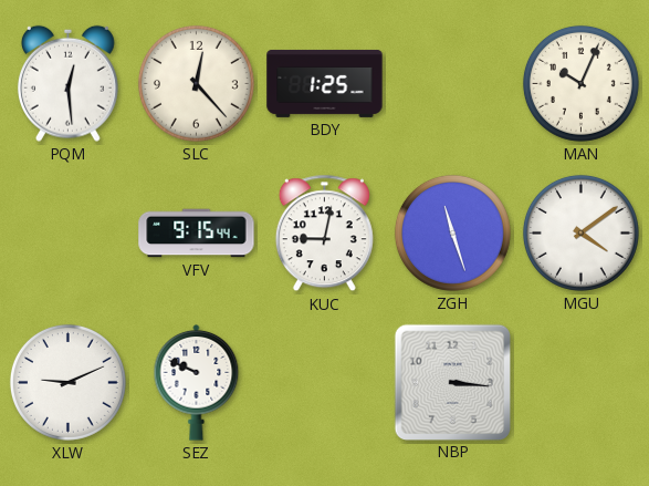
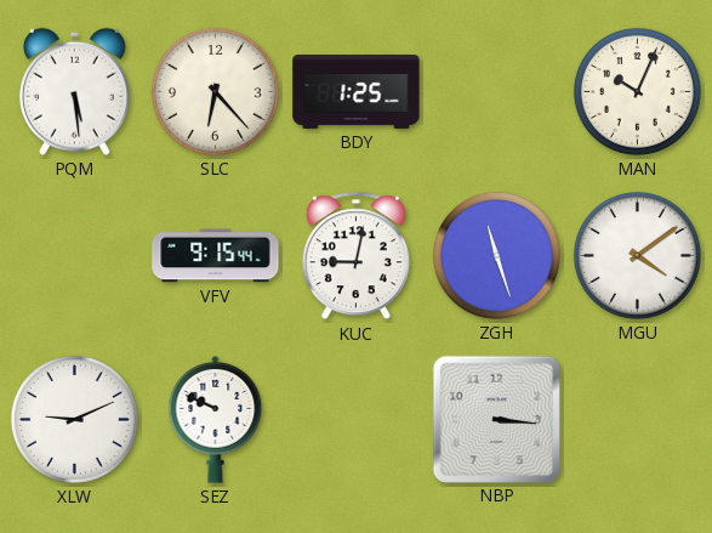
PQM: 12:29 -> 5:29 (74, 91)
SLC: 12:23 -> 6:23 (215, 91)
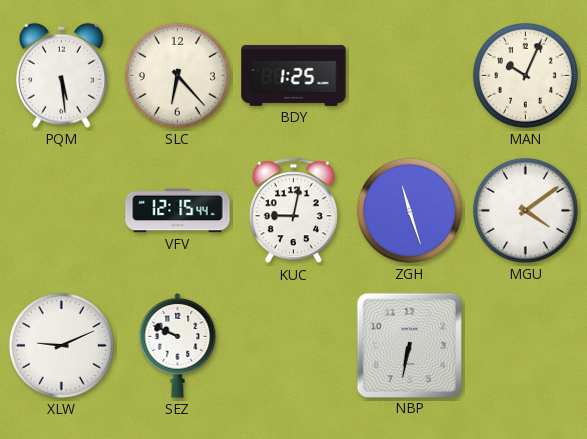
VFV: 9:15 -> 12:15 (178, 211)
NBP: 3:16 -> 6:32 (409, 345)
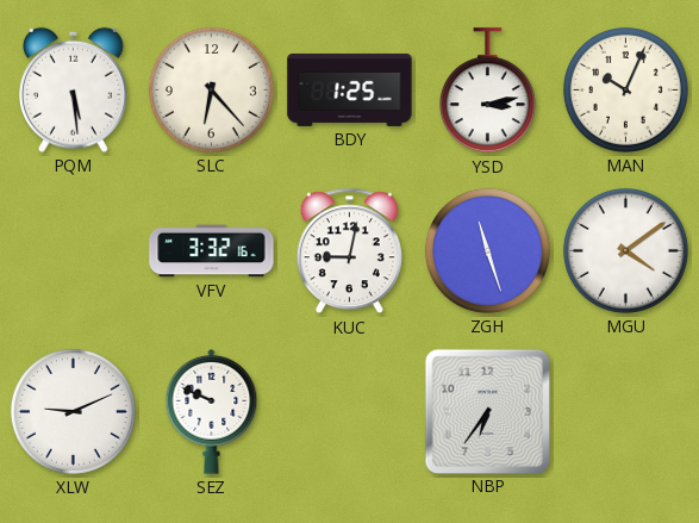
YSD: none -> 3:13 (487, 91)
VFV: 12:15 -> 3:32 (212, 251)
NBP: 6:32 -> 6:36 (487, 411)
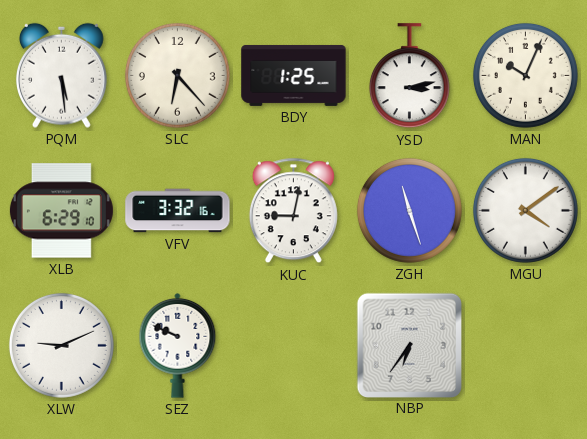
XLB: none -> 6:29 (61, 211)
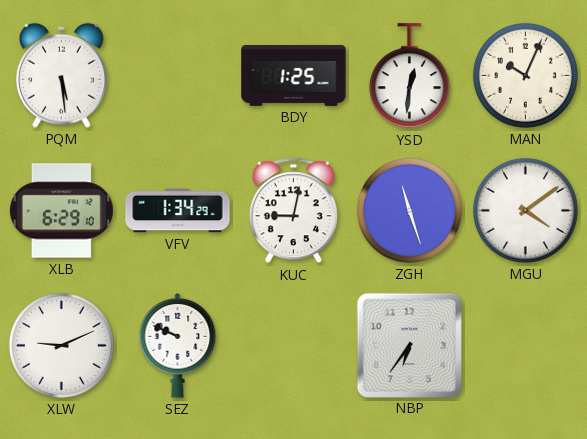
SLC: 6:23 -> none (177, 75)
YSD: 3:13 -> 12:31 (409, 76)
VFV: 3:32 -> 1:34 (178, 211)
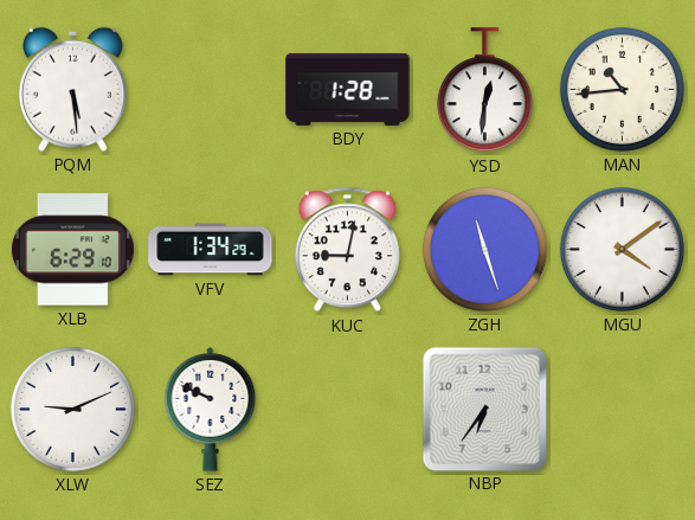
BDY: 1:25 -> 1:28 (348, 89)
MAN: 10:04 -> 10:44 (622, 89)
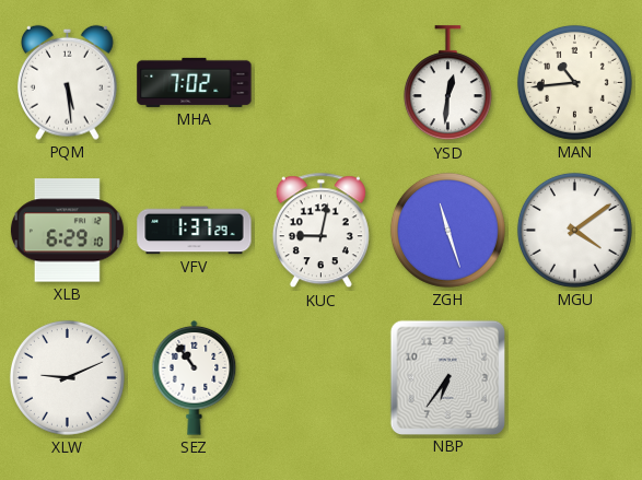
MHA: none -> 7:02 (195, 82)
BDY: 1:28 -> none (348, 89)
VFV: 1:34 -> 1:37 (195, 231)
SEZ: 9:49 -> 10:54 (195, 377)
